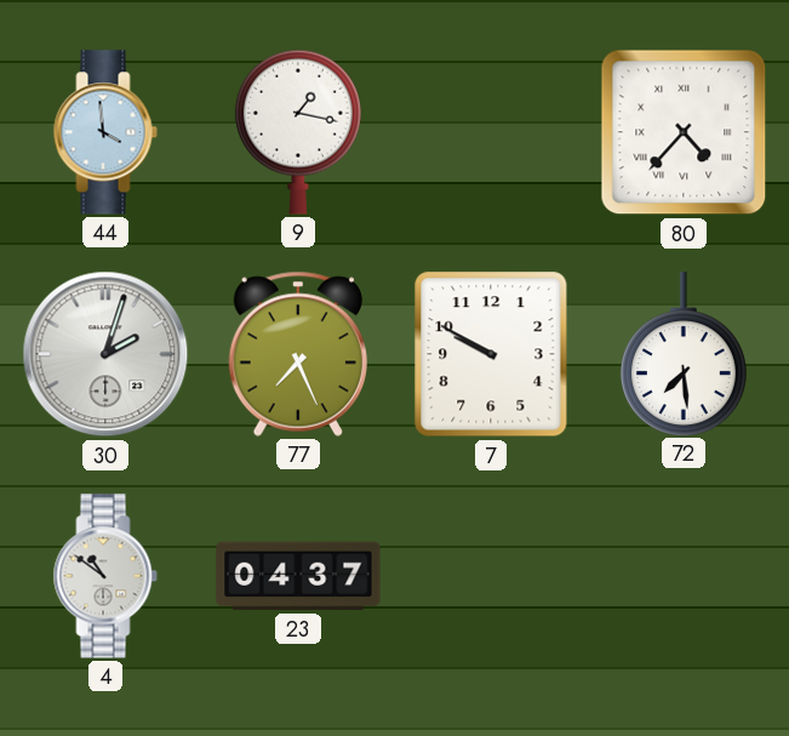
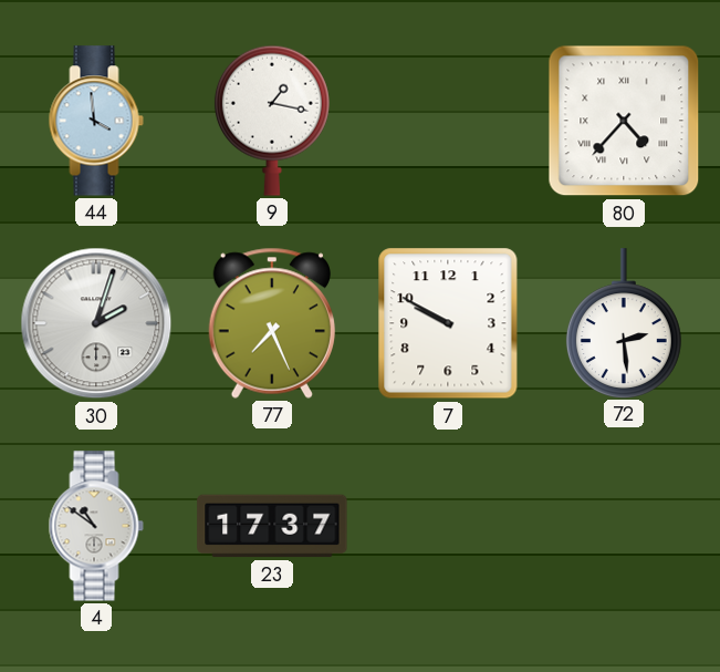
72: 7:29 -> 2:29 (624, 323)
23: 04:37 -> 17:37 (272, 526)
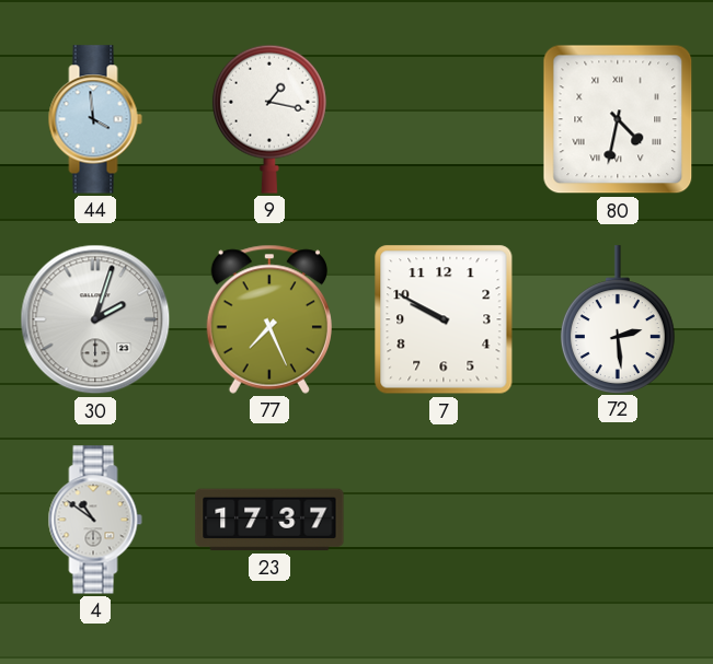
80: 4:37 -> 4:32 (618, 119)
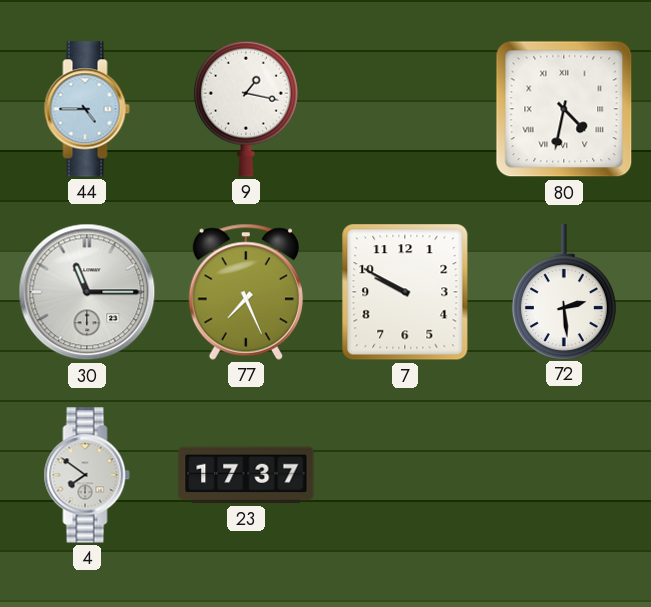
44: 3:59 -> 4:45 (87, 109)
30: 2:03 -> 11:15 (87, 292)
4: 10:51 -> 7:51 (87, 475)
